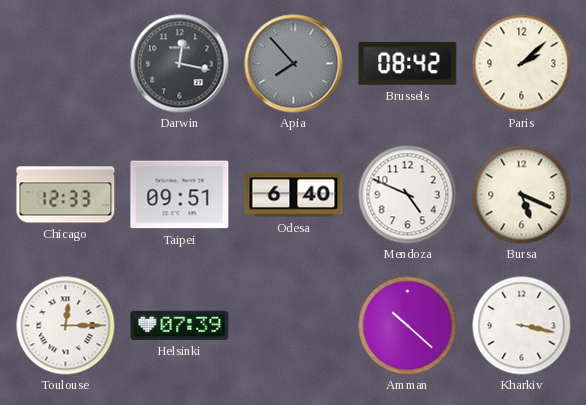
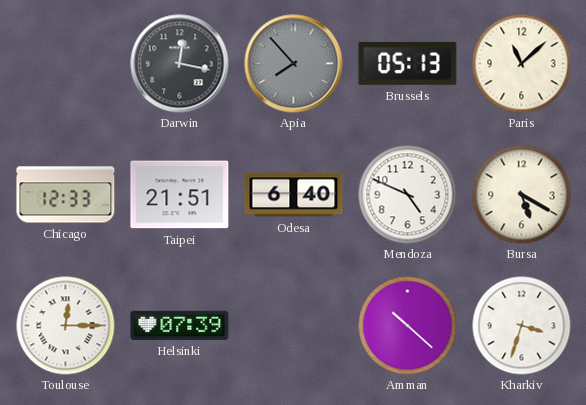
Brussels: 08:42 -> 05:13 (408, 63)
Paris: 2:08 -> 11:08 (522, 64)
Taipei: 09:51 -> 21:51 (180, 195)
Bursa: 5:19 -> 5:20 (522, 195)
Kharkiv: 3:17 -> 3:33 (522, 326)
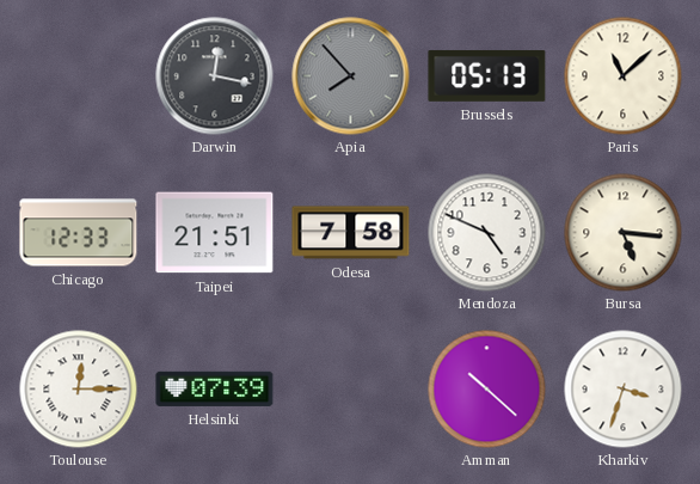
Odesa: 6:40 -> 7:58 (351, 233)
Bursa: 5:20 -> 5:16 (624, 233)
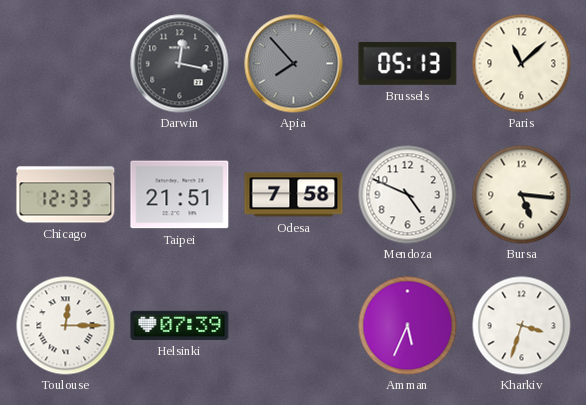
Amman: 10:22 -> 5:34 (408, 326)
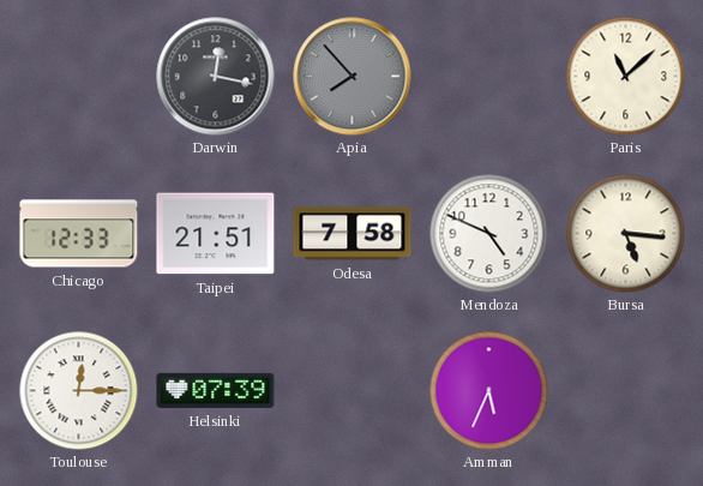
Brussels: 05:13 -> none (408, 63)
Kharkiv: 3:33 -> none (522, 326)
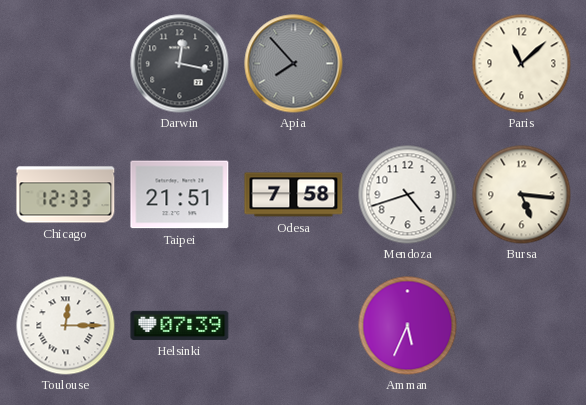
Mendoza: 4:49 -> 4:42 (408, 195)
